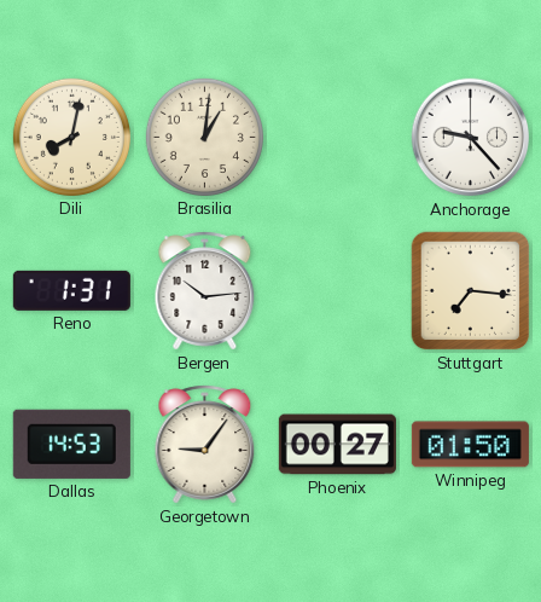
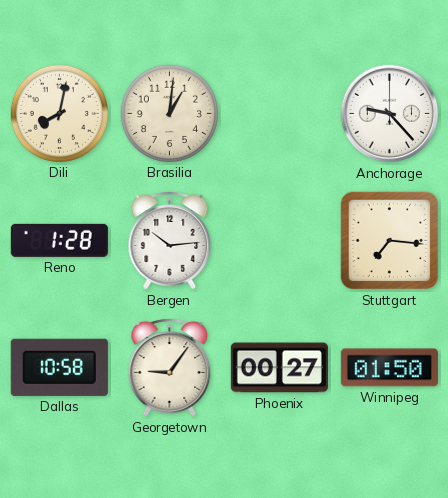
Reno: 1:31 -> 1:28 (59, 240)
Dallas: 14:53 -> 10:58 (59, 367)
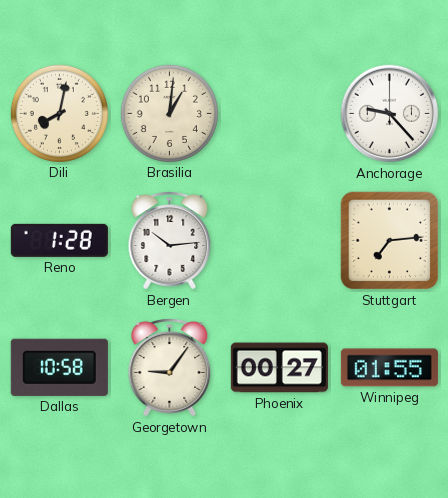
Stuttgart: 7:16 -> 7:14 (390, 241)
Winnipeg: 01:50 -> 01:55 (389, 368)
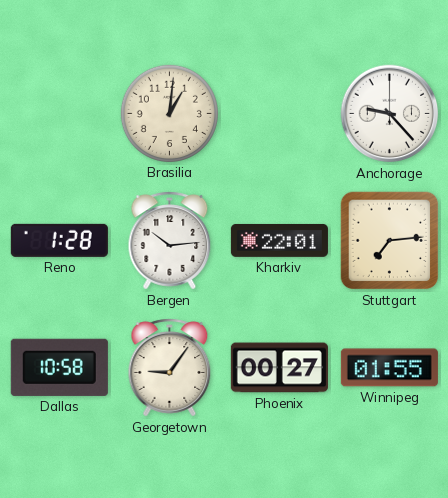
Dili: 8:02 -> none (59, 113)
Kharkiv: none -> 22:01 (279, 241)
